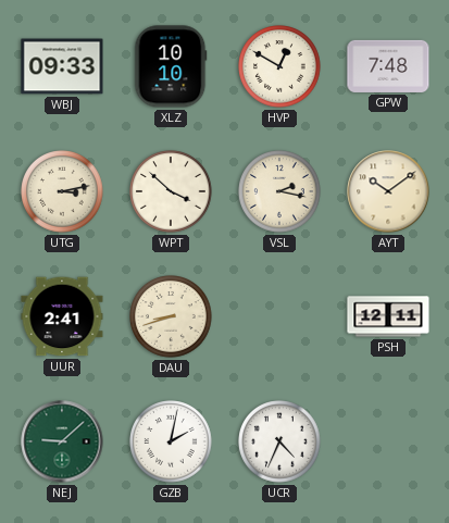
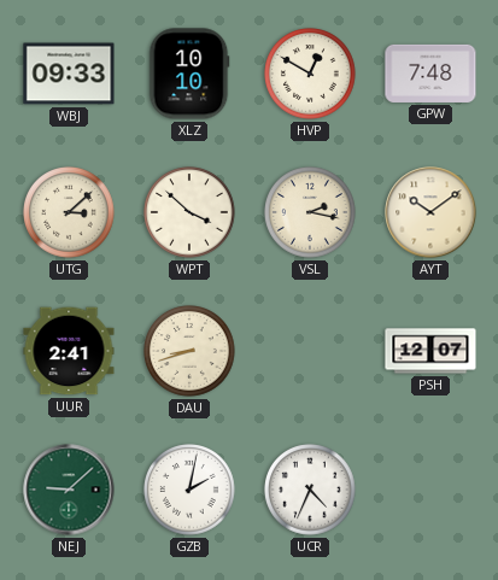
UTG: 3:13 -> 3:08 (69, 212)
PSH: 12:11 -> 12:07 (430, 351)
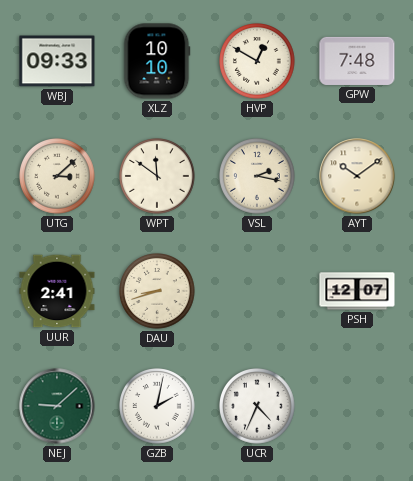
WPT: 3:52 -> 11:51 (157, 176)
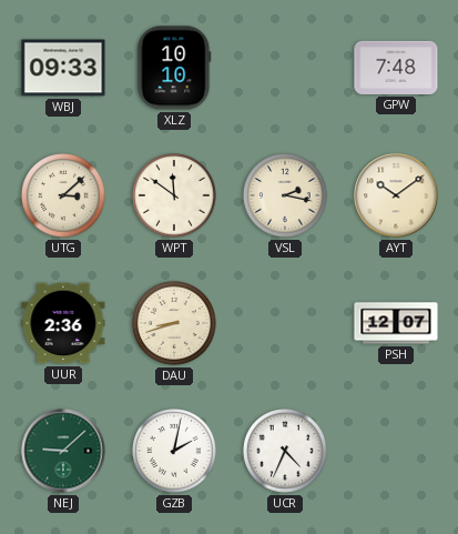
HVP: 12:50 -> none (257, 61)
UUR: 2:41 -> 2:36 (63, 323)
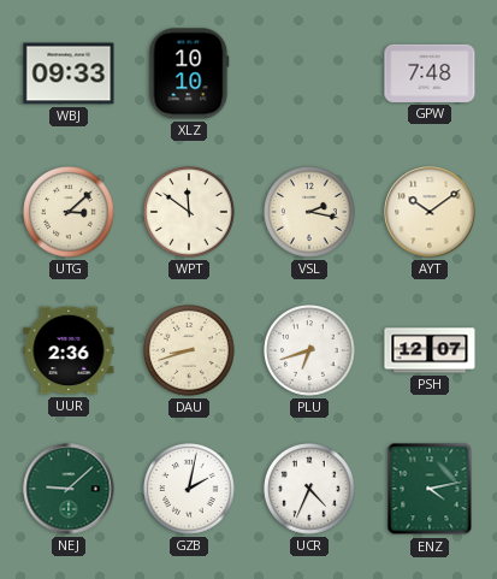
PLU: none -> 6:42 (309, 350)
ENZ: none -> 4:13 (430, 489)
